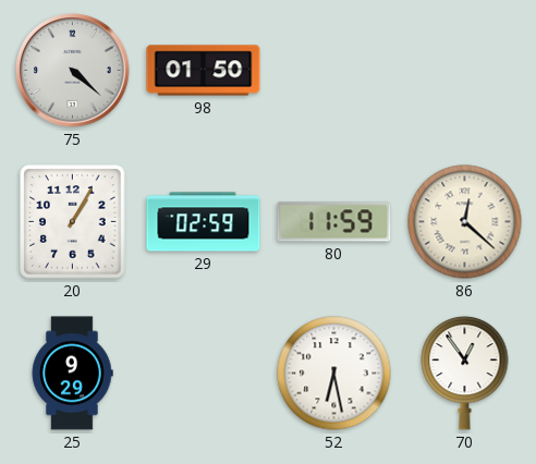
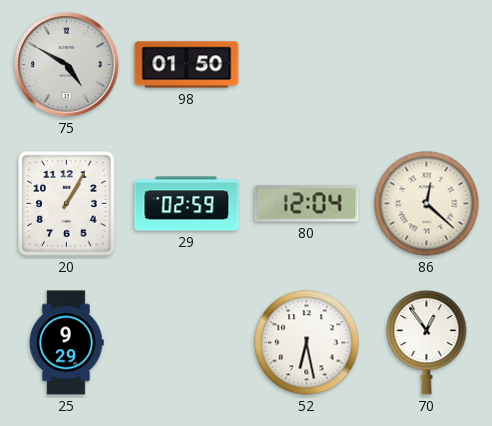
75: 4:22 -> 4:50 (67, 65)
80: 11:59 -> 12:04 (307, 204)
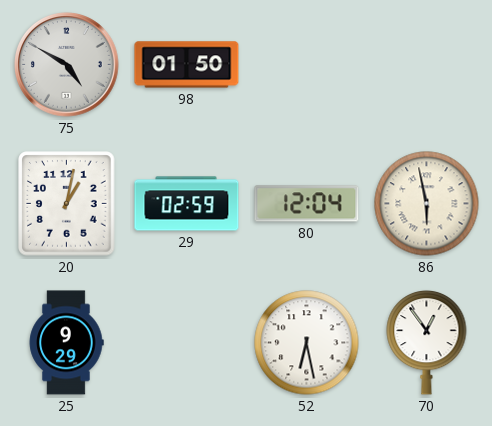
20: 1:05 -> 1:02 (67, 204)
86: 12:22 -> 5:58 (427, 204)
